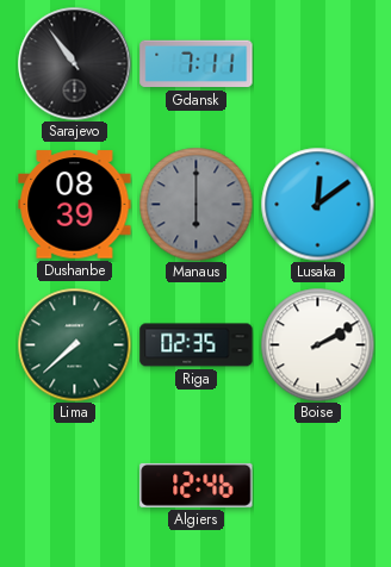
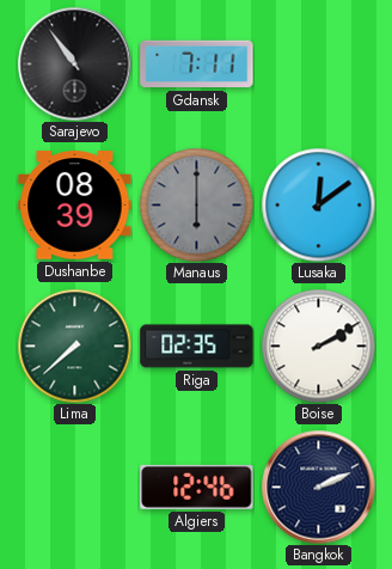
Bangkok: none -> 2:11 (318, 487)
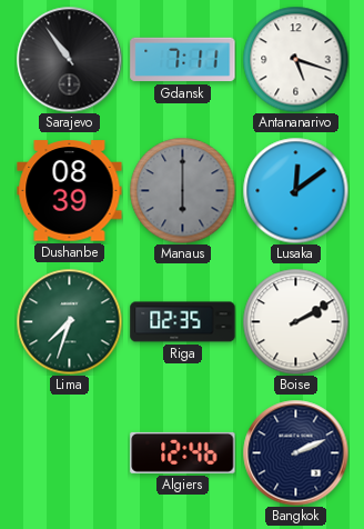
Antananarivo: none -> 5:18 (295, 59)
Lima: 7:38 -> 7:33 (69, 321)
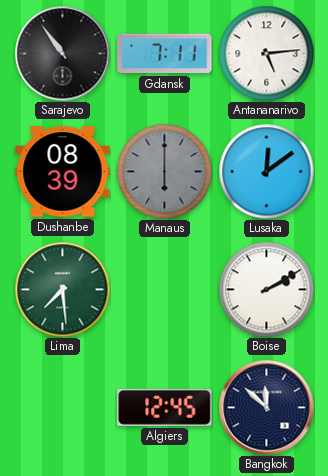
Antananarivo: 5:18 -> 5:14 (266, 53)
Lima: 7:33 -> 7:29 (62, 289)
Riga: 02:35 -> none (183, 322)
Algiers: 12:46 -> 12:45 (165, 407)
Bangkok: 2:11 -> 11:52 (266, 407)
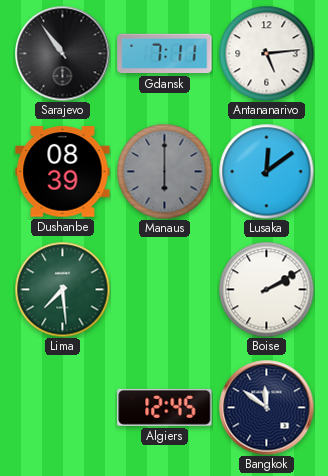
Bangkok: 11:52 -> 11:51 (266, 407)
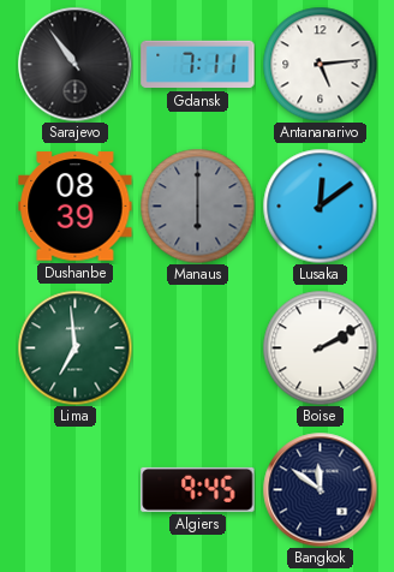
Lima: 7:29 -> 6:59 (74, 347)
Algiers: 12:45 -> 9:45 (198, 489)
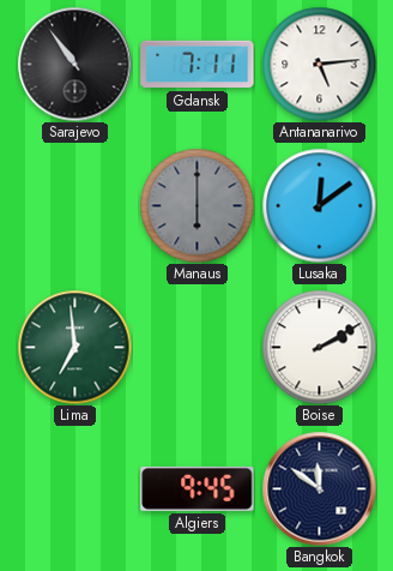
Dushanbe: 08:39 -> none (76, 207)
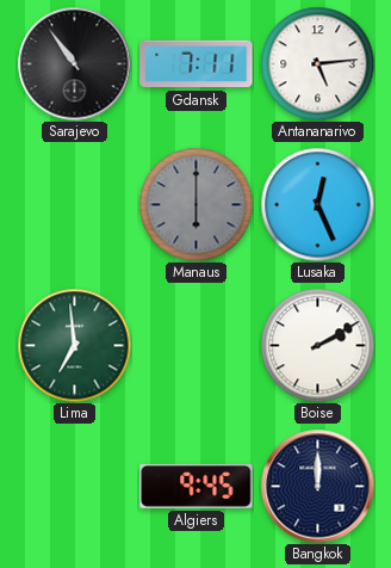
Lusaka: 12:09 -> 12:26 (317, 204)
Bangkok: 11:51 -> 12:00 (317, 486)
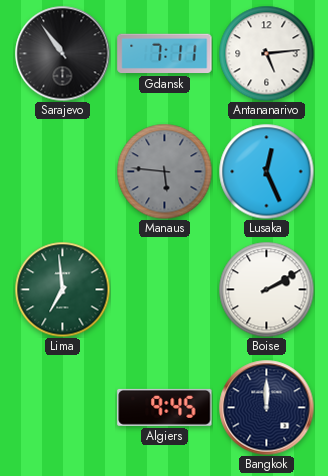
Manaus: 6:00 -> 5:46 (164, 171)
